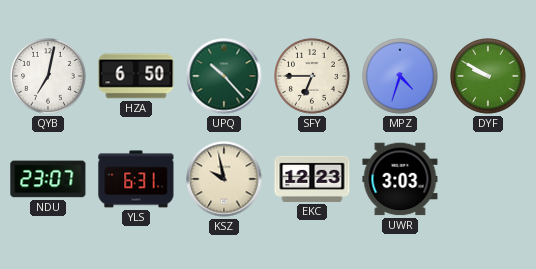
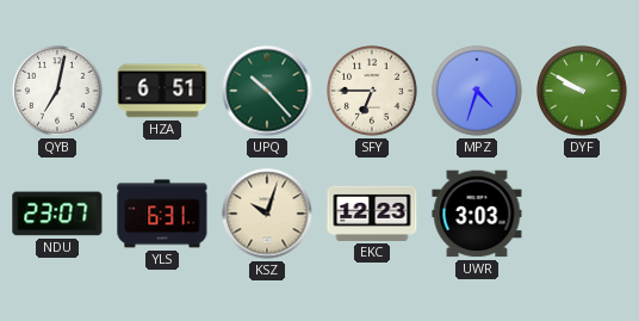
HZA: 6:50 -> 6:51 (162, 91)
KSZ: 9:58 -> 10:03 (267, 214)
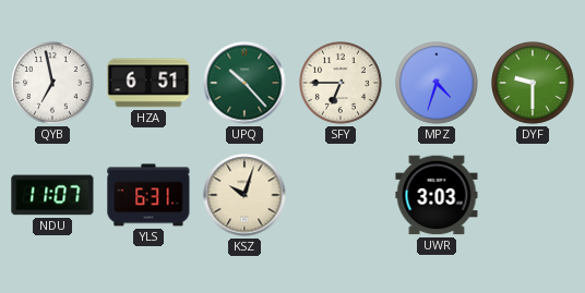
QYB: 7:02 -> 6:58 (53, 84)
DYF: 9:50 -> 9:30 (534, 84)
NDU: 23:07 -> 11:07 (52, 195)
EKC: 12:23 -> none (372, 214)
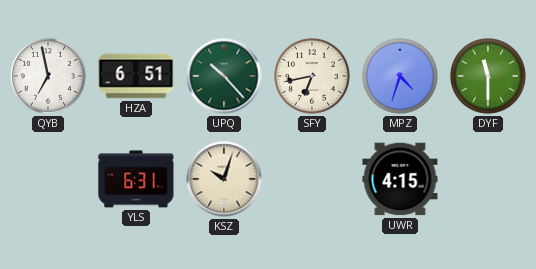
SFY: 6:45 -> 6:43 (313, 77)
DYF: 9:30 -> 11:30 (489, 77)
NDU: 11:07 -> none (52, 195)
UWR: 3:03 -> 4:15 (400, 179)
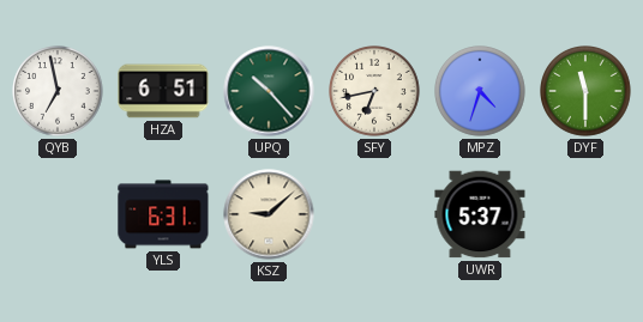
KSZ: 10:03 -> 9:08 (269, 214)
UWR: 4:15 -> 5:37 (480, 214)
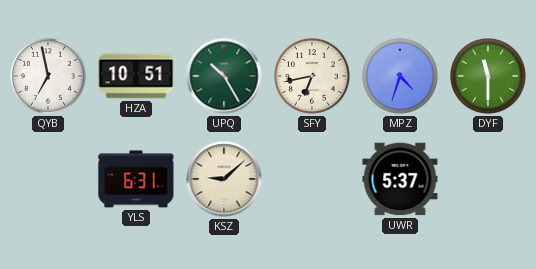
HZA: 6:51 -> 10:51 (136, 76)
UPQ: 10:23 -> 10:25 (224, 76)
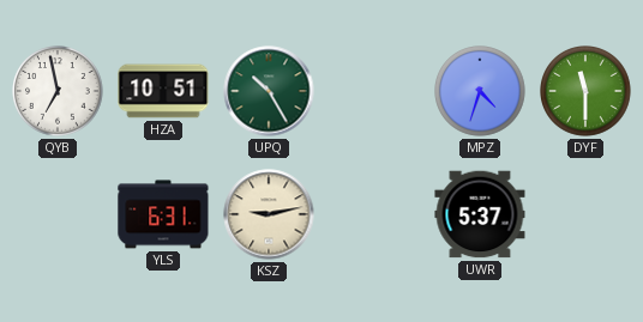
SFY: 6:43 -> none (313, 77)
KSZ: 9:08 -> 9:13 (269, 214)
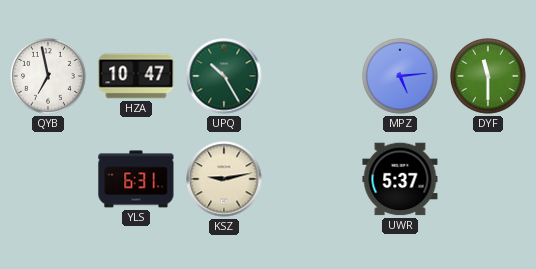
HZA: 10:51 -> 10:47 (136, 76)
MPZ: 4:33 -> 5:14 (401, 77)
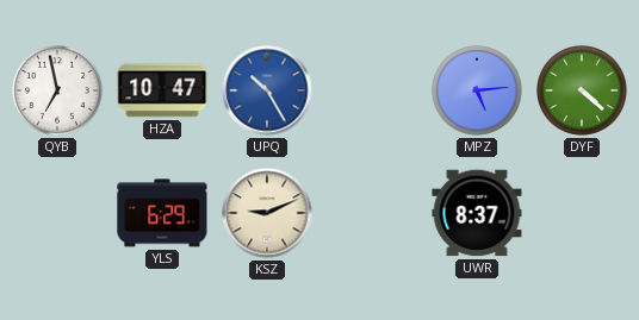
UPQ dial: green -> blue (267, 90)
DYF: 11:30 -> 4:22 (583, 92)
YLS: 6:31 -> 6:29 (162, 213)
KSZ: 9:13 -> 9:11 (267, 213)
UWR: 5:37 -> 8:37 (477, 213)
